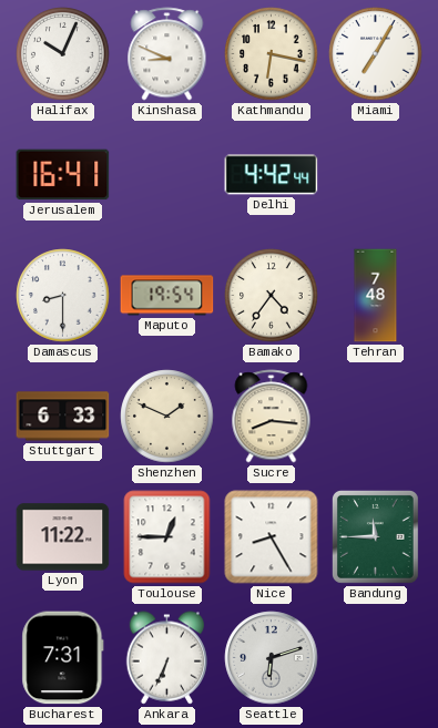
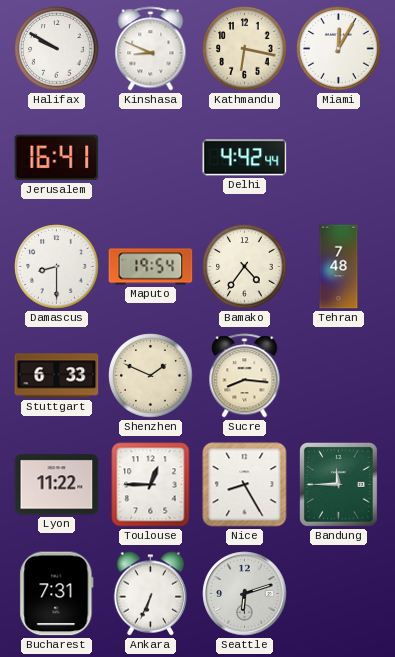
Halifax: 10:04 -> 9:50 (57, 49)
Miami: 7:05 -> 12:05 (339, 49)
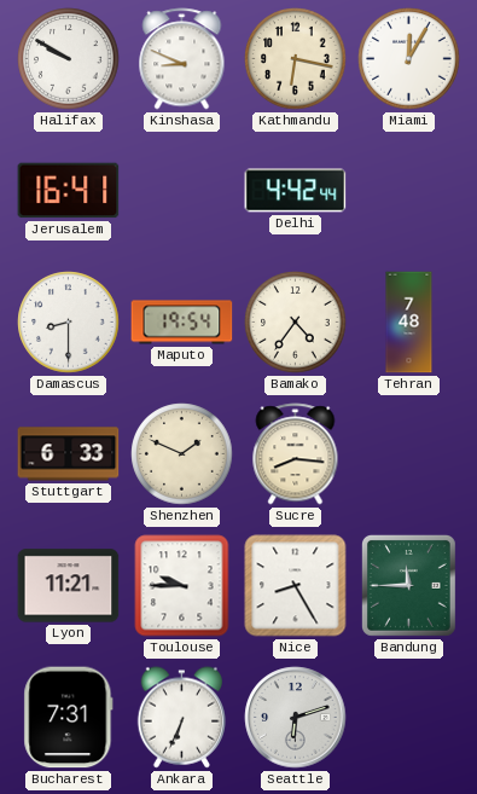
Lyon: 11:22 -> 11:21 (69, 586)
Toulouse: 12:45 -> 9:45 (182, 586)
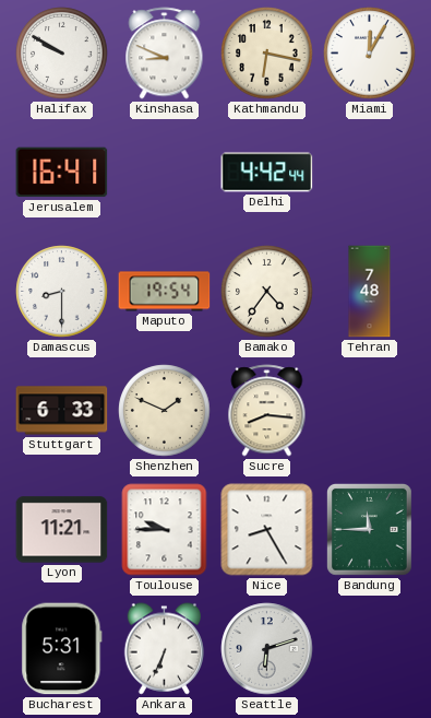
Bucharest: 7:31 -> 5:31 (62, 649)
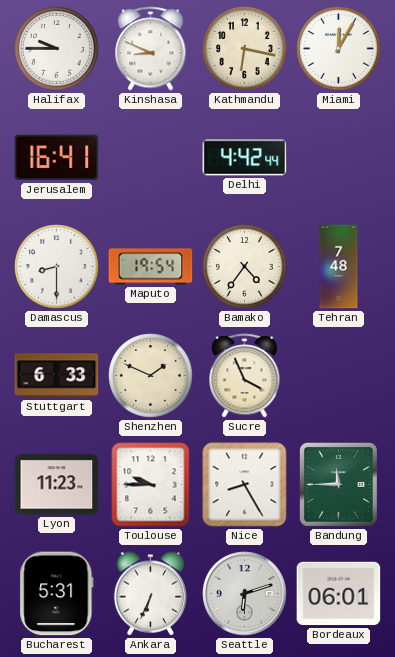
Halifax: 9:50 -> 9:45 (57, 49)
Sucre: 8:16 -> 3:56 (245, 376)
Lyon: 11:21 -> 11:23 (57, 485)
Bordeaux: none -> 06:01 (339, 594)
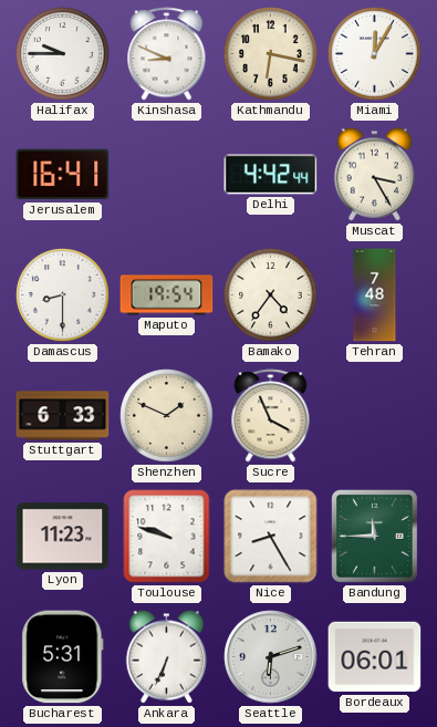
Muscat: none -> 3:25 (375, 175)
Toulouse: 9:45 -> 9:48 (167, 537)
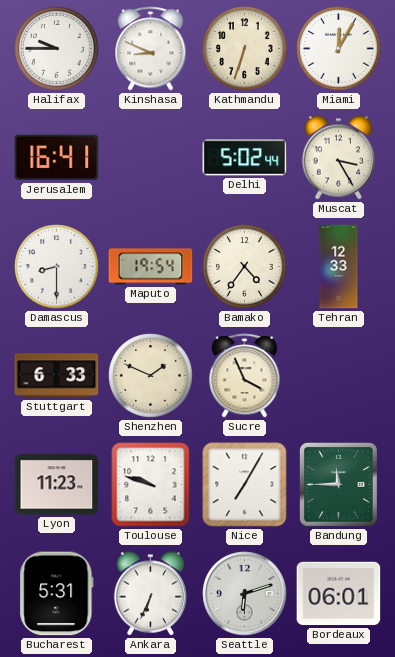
Kathmandu: 6:17 -> 6:33 (245, 49)
Delhi: 4:42 -> 5:02 (245, 158)
Tehran: 7:48 -> 12:33 (339, 267)
Nice: 8:25 -> 7:05 (245, 485)
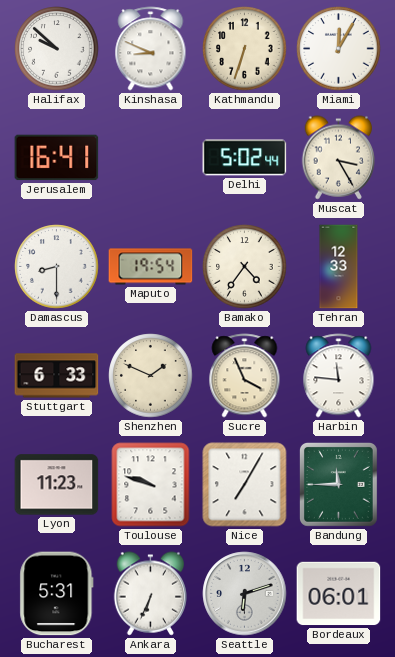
Halifax: 9:45 -> 9:52 (57, 49)
Harbin: none -> 11:46 (339, 376)
